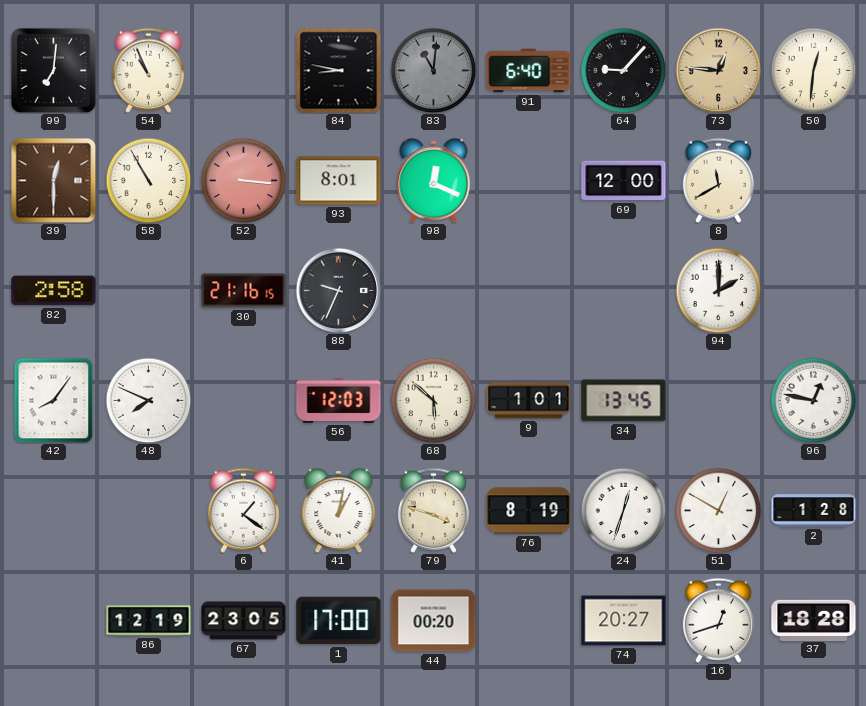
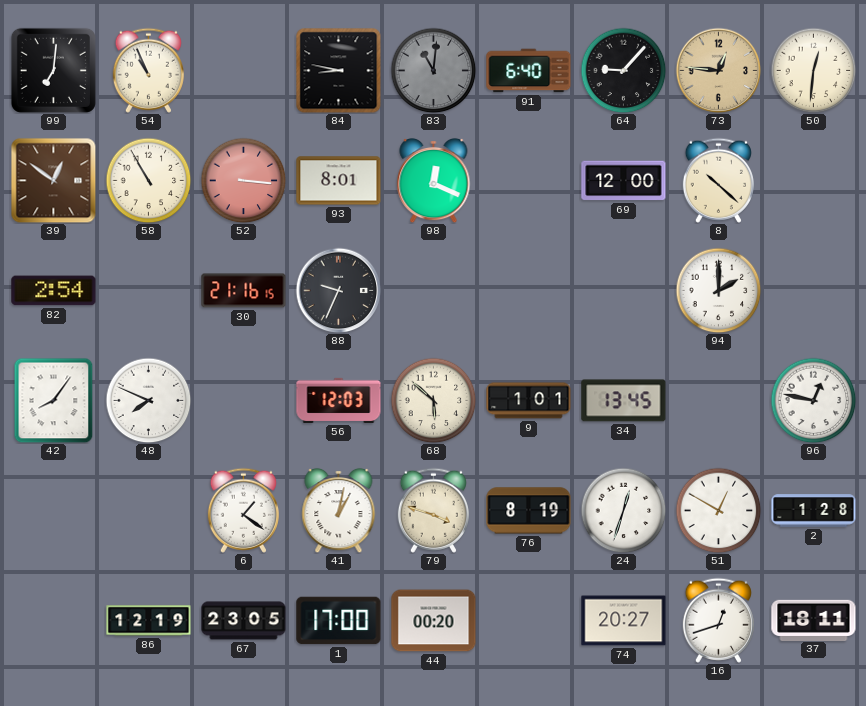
39: 12:30 -> 12:51 (53, 180)
8: 11:40 -> 10:22 (718, 180)
82: 2:58 -> 2:54 (54, 291)
37: 18:28 -> 18:11 (814, 620)
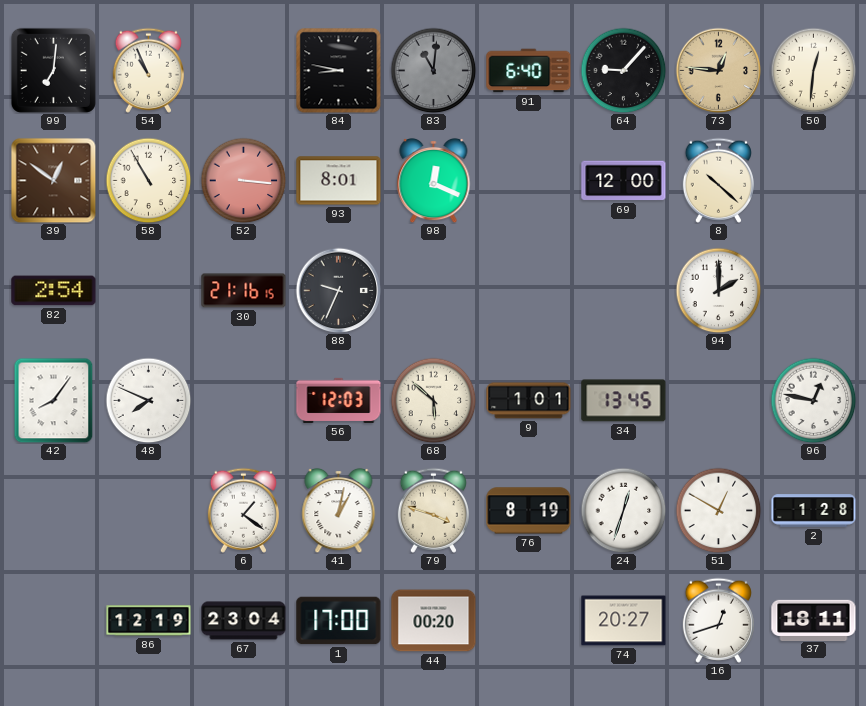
67: 23:05 -> 23:04 (244, 621)
